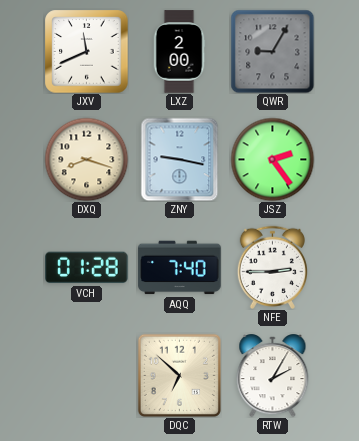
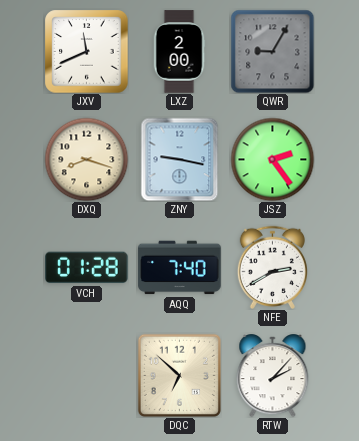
NFE: 2:45 -> 2:40 (272, 267)
RTW: 2:05 -> 2:07 (273, 376)
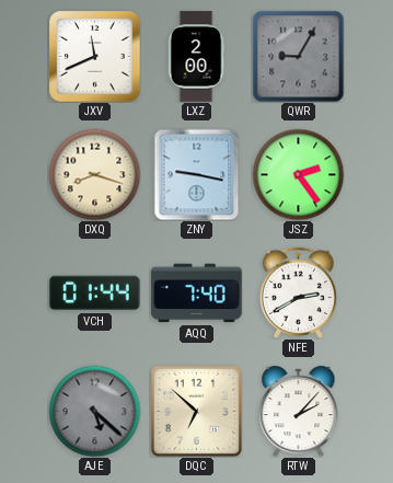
VCH: 01:28 -> 01:44 (95, 294)
AJE: none -> 5:22 (94, 411)
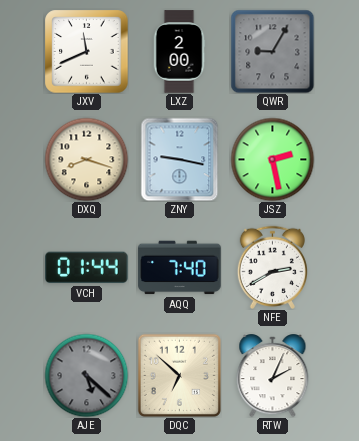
JSZ: 2:24 -> 2:28 (272, 159)
RTW: 2:07 -> 2:04 (273, 376)
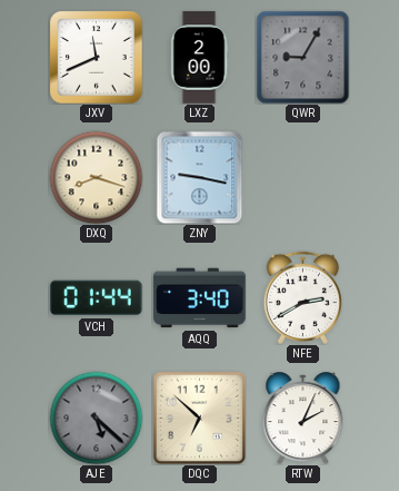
JSZ: 2:28 -> none (272, 159)
AQQ: 7:40 -> 3:40 (200, 298)
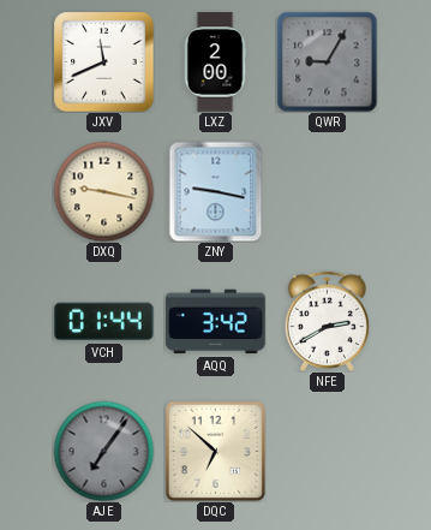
DXQ: 8:18 -> 9:17 (103, 191)
AQQ: 3:40 -> 3:42 (216, 322)
AJE: 5:22 -> 7:06 (103, 451)
RTW: 2:04 -> none (303, 419)
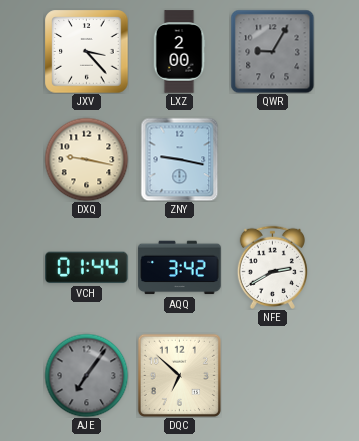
JXV: 11:41 -> 3:23 (86, 51)
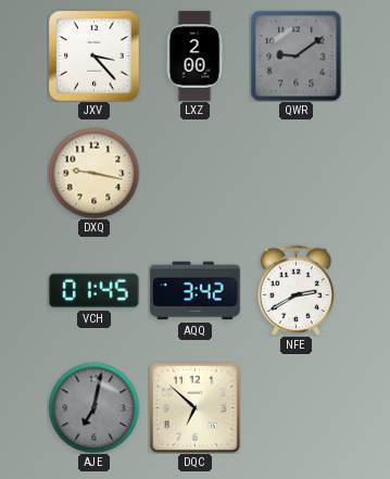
QWR: 9:05 -> 9:09 (295, 55)
ZNY: 9:17 -> none (180, 159)
VCH: 01:44 -> 01:45 (95, 291)
AJE: 7:06 -> 7:02 (93, 407)
